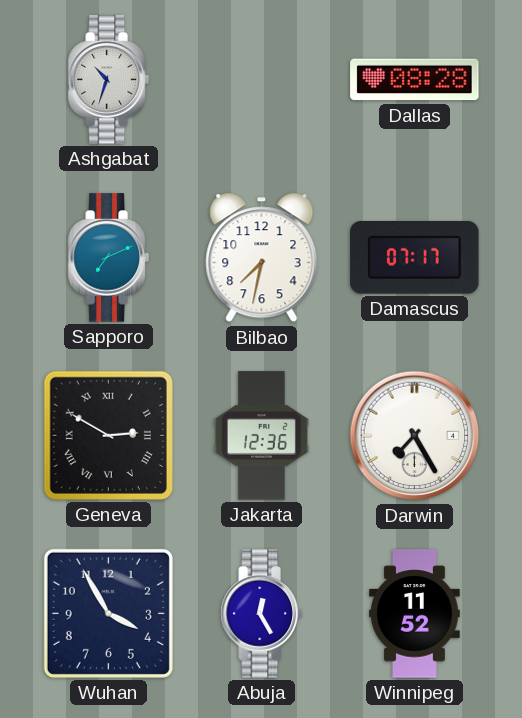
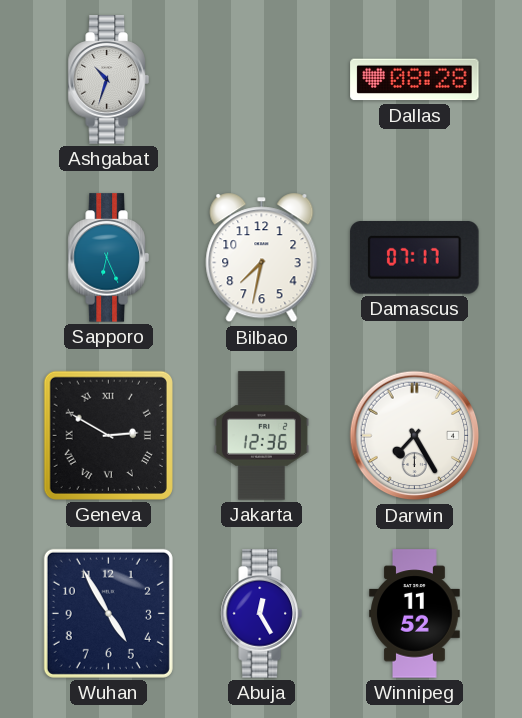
Sapporo: 7:11 -> 6:26 (108, 258)
Wuhan: 3:55 -> 4:55 (108, 613)
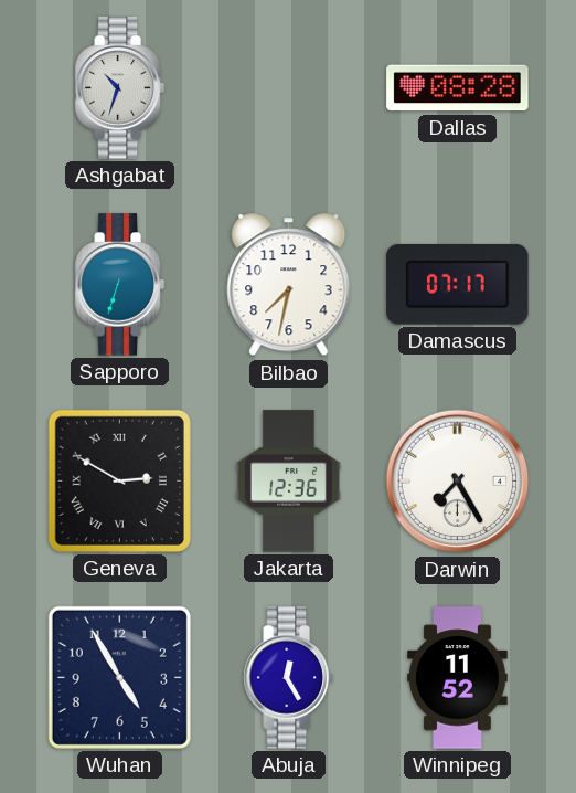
Sapporo: 6:26 -> 6:33 (119, 285)
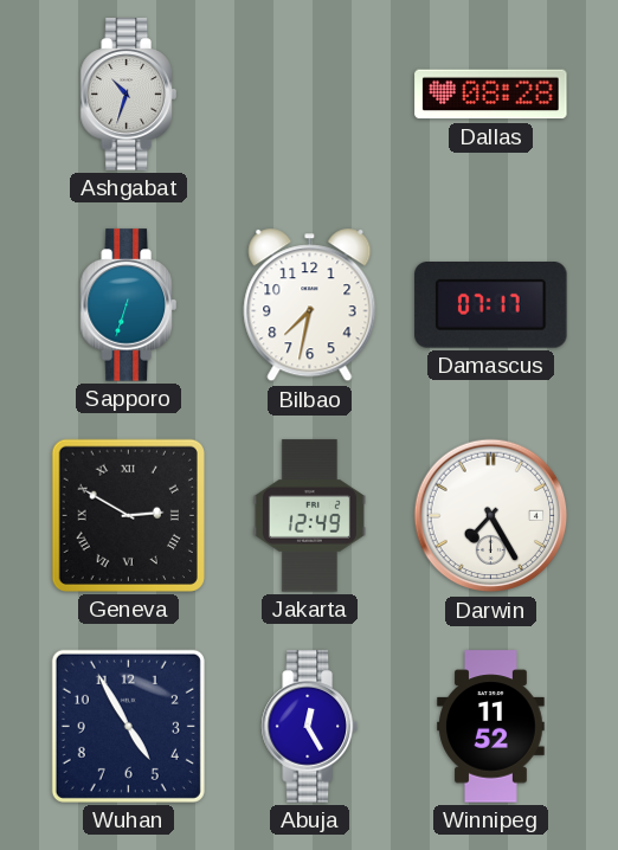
Jakarta: 12:36 -> 12:49 (309, 516)
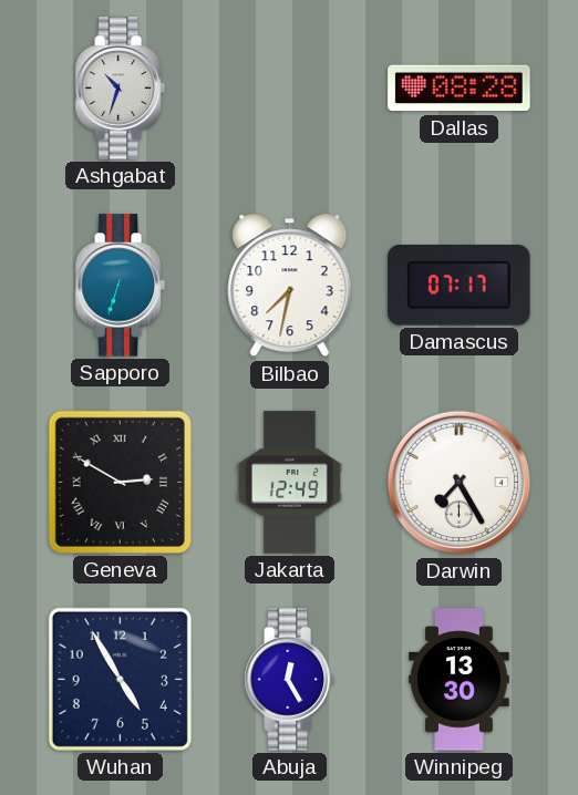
Winnipeg: 11:52 -> 13:30 (460, 680)
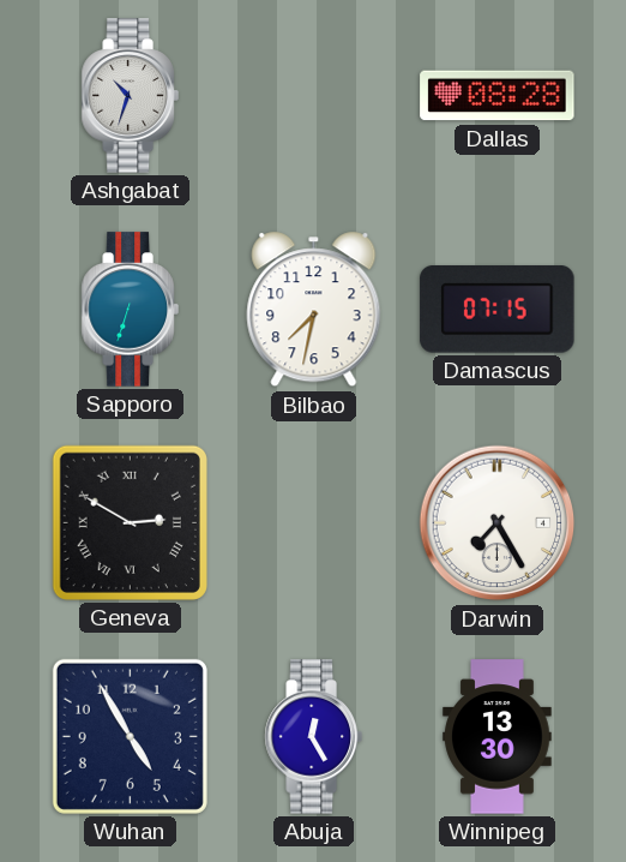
Damascus: 07:17 -> 07:15 (498, 310)
Jakarta: 12:49 -> none (289, 483)
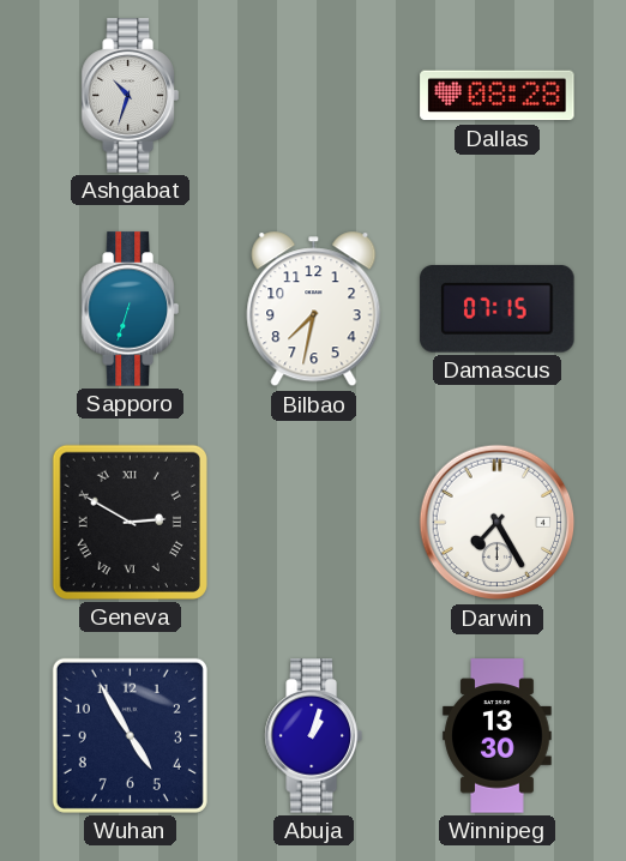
Abuja: 12:25 -> 1:03 (313, 736)
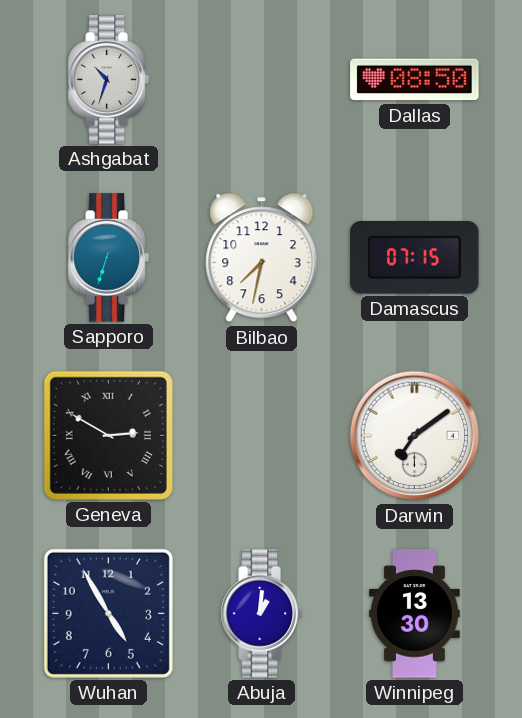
Dallas: 08:28 -> 08:50 (415, 80)
Darwin: 7:25 -> 7:09 (415, 436)
Abuja: 1:03 -> 1:01 (261, 614)
